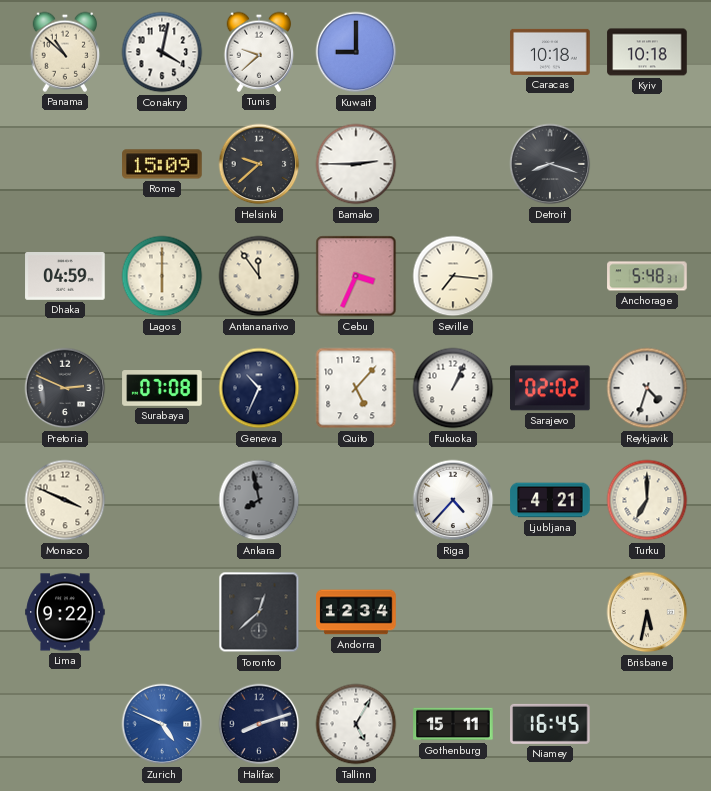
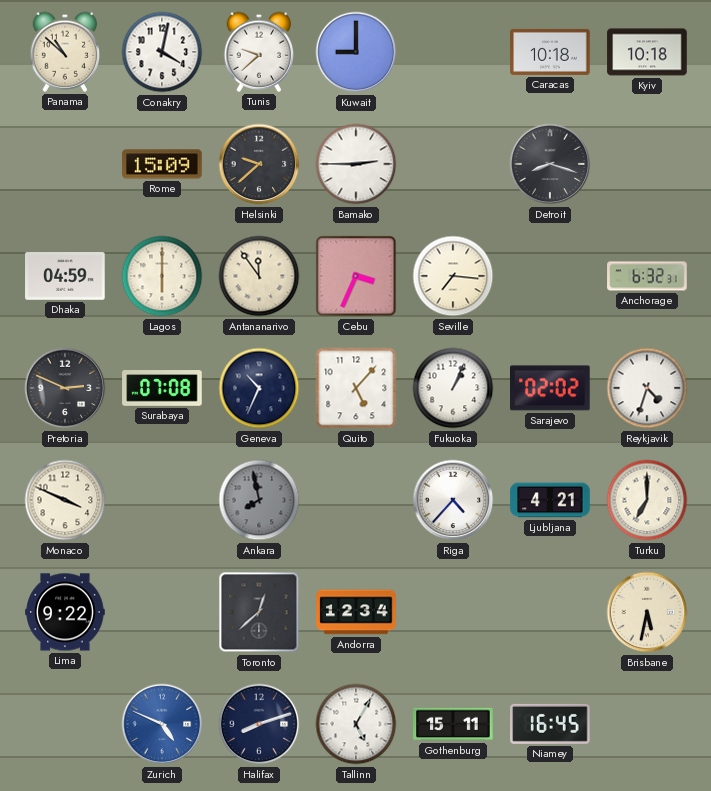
Anchorage: 5:48 -> 6:32 (647, 276)
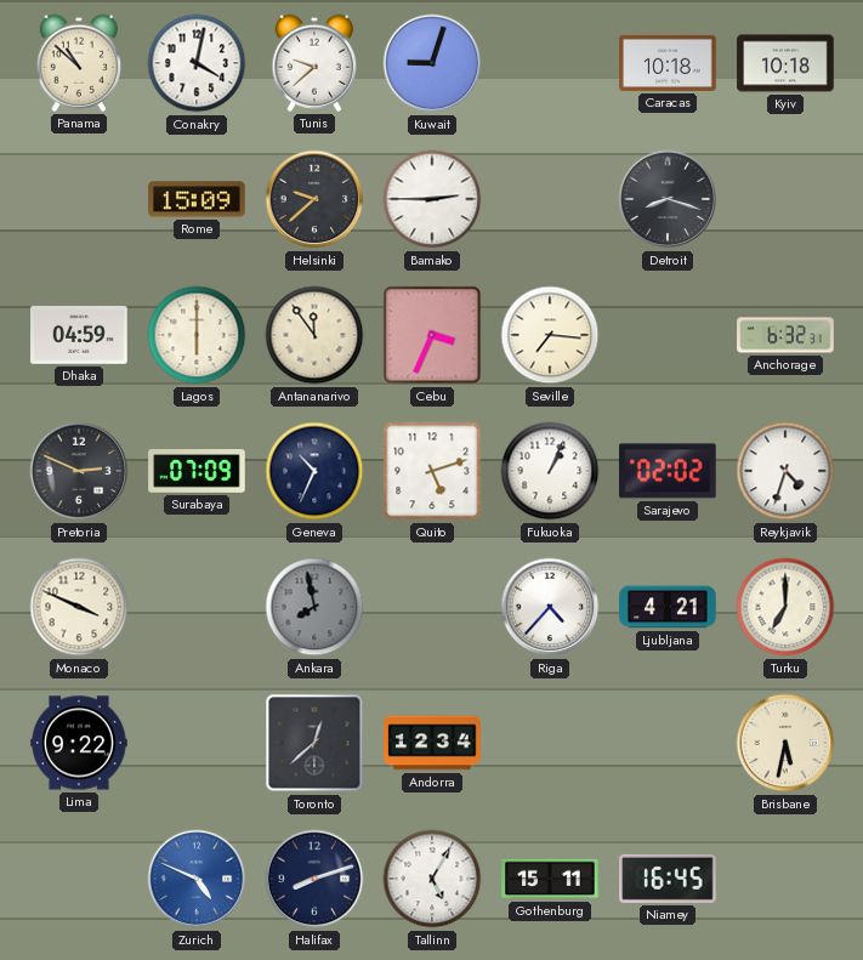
Kuwait: 9:00 -> 9:03 (432, 63)
Surabaya: 07:08 -> 07:09 (197, 471)
Quito: 5:07 -> 5:12 (432, 471)
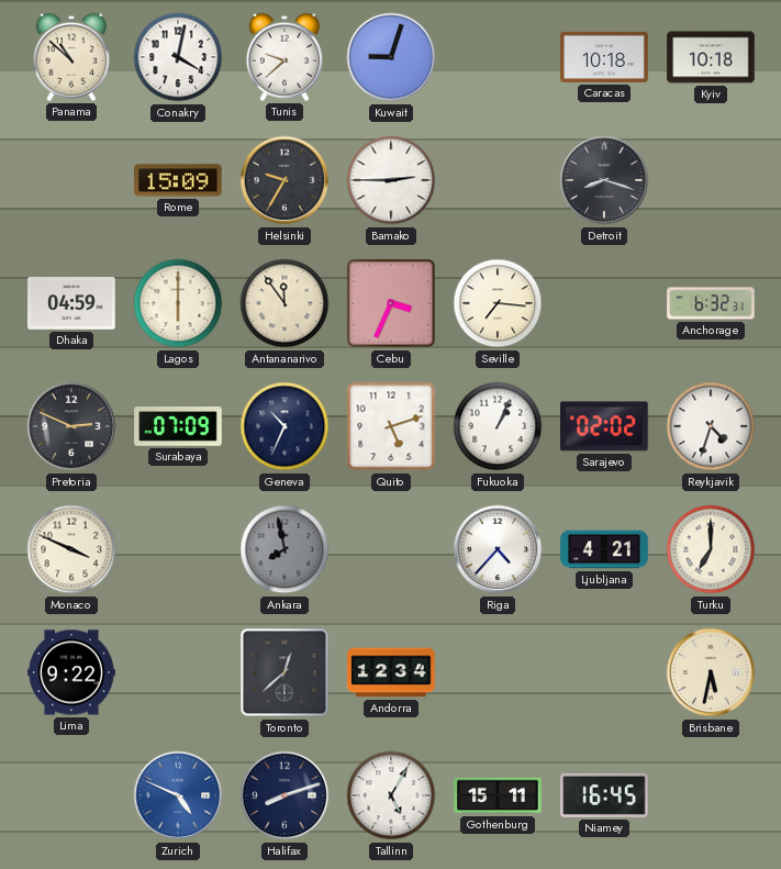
Helsinki: 9:38 -> 9:35 (284, 180)
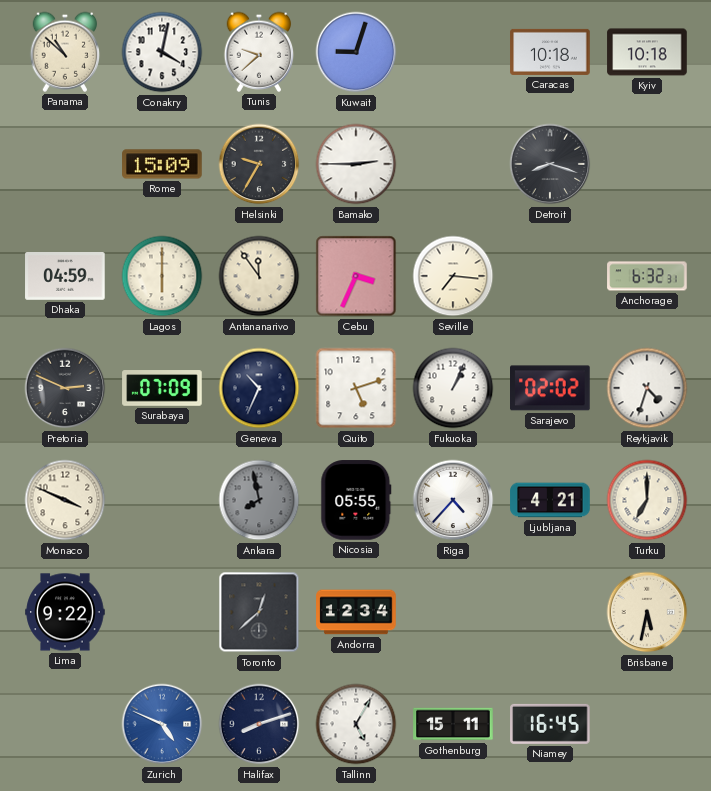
Nicosia: none -> 05:55 (356, 500)
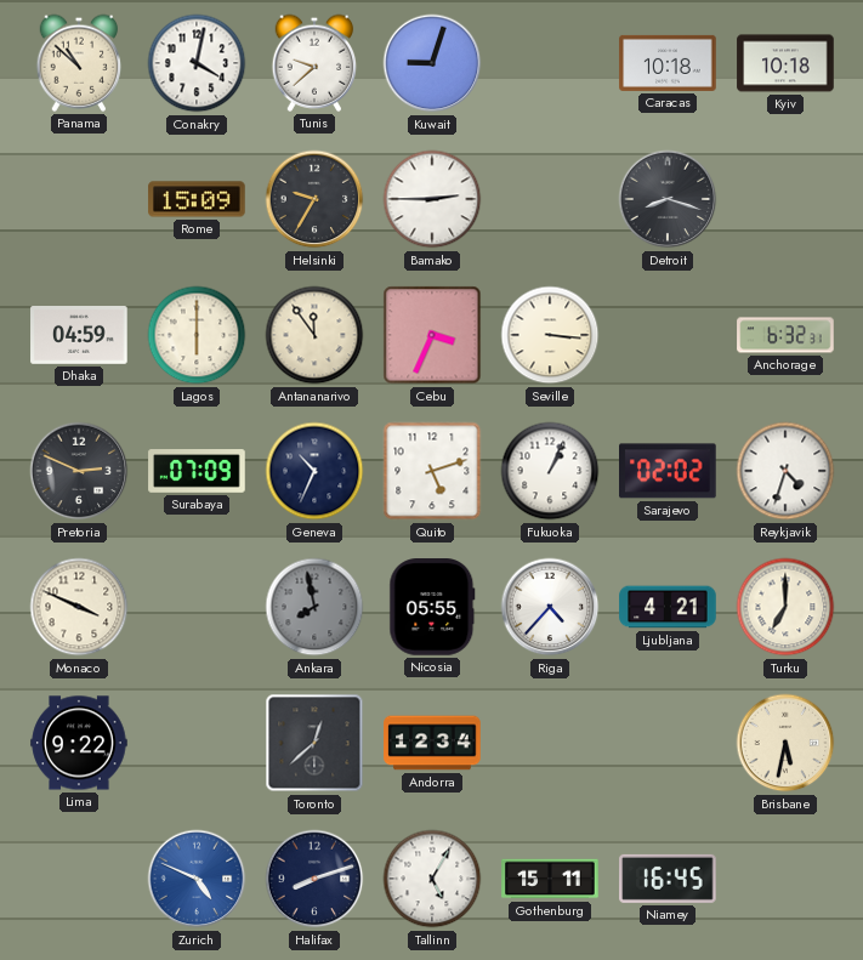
Seville: 7:16 -> 3:16 (550, 335)
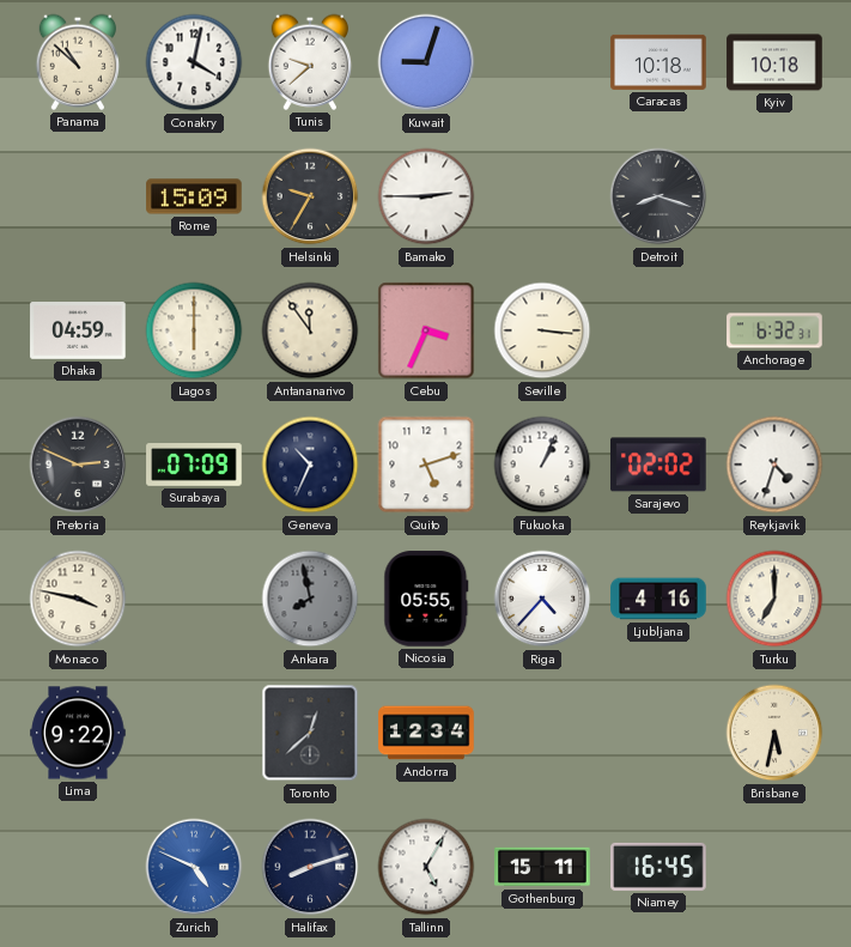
Monaco: 3:49 -> 3:47 (78, 599)
Ljubljana: 4:21 -> 4:16 (658, 599)
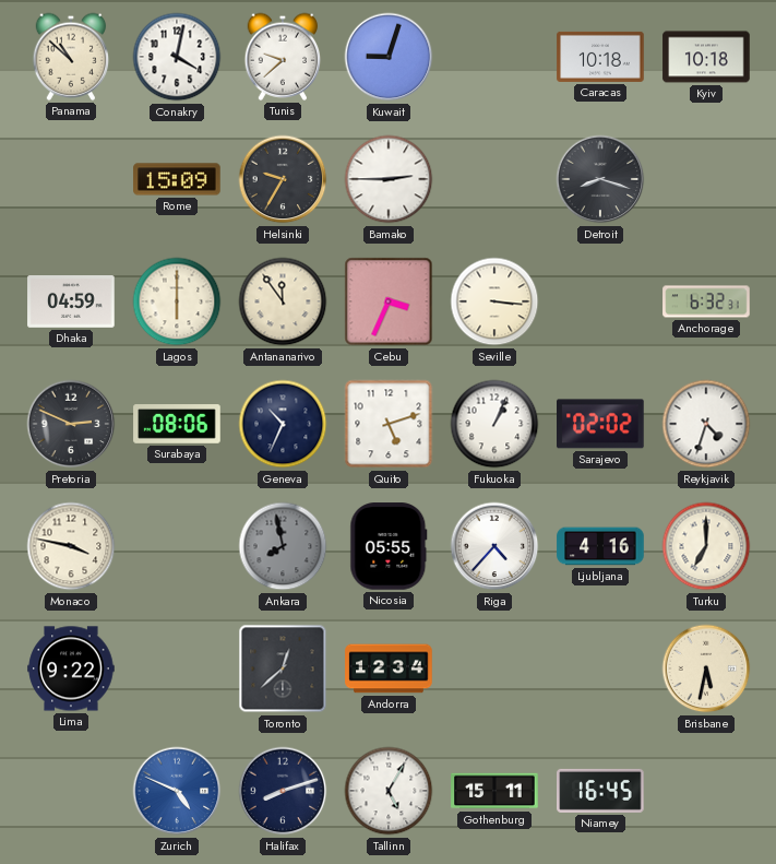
Surabaya: 07:09 -> 08:06 (177, 424)
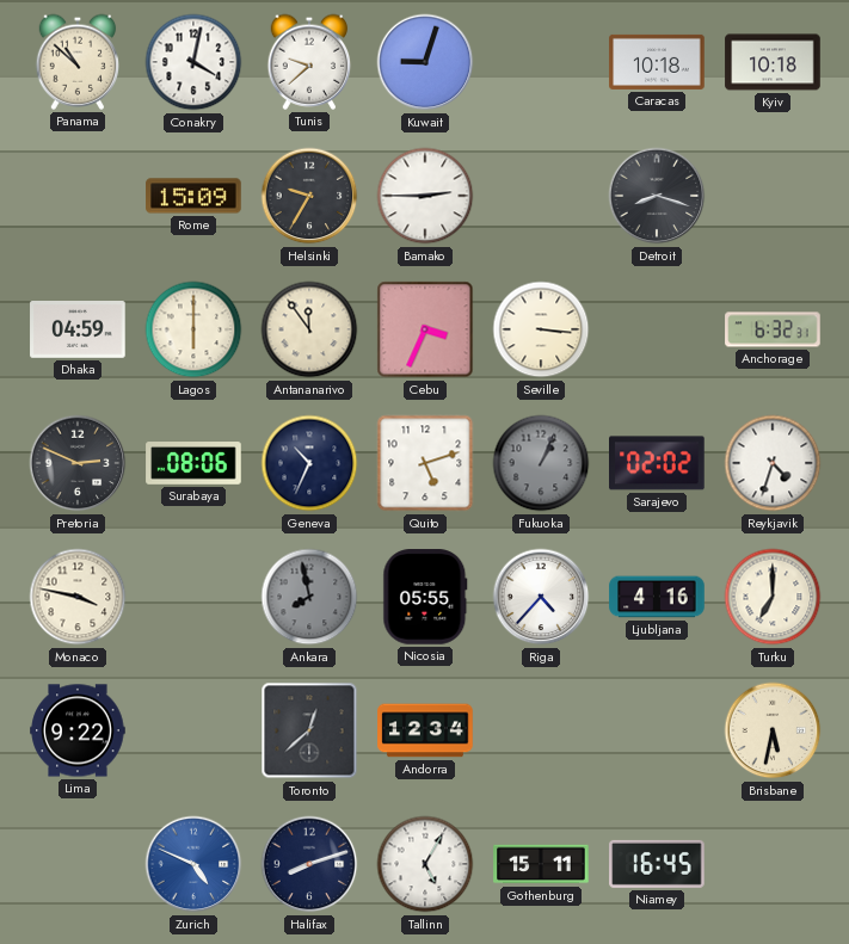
Fukuoka dial: white -> grey (541, 463)
